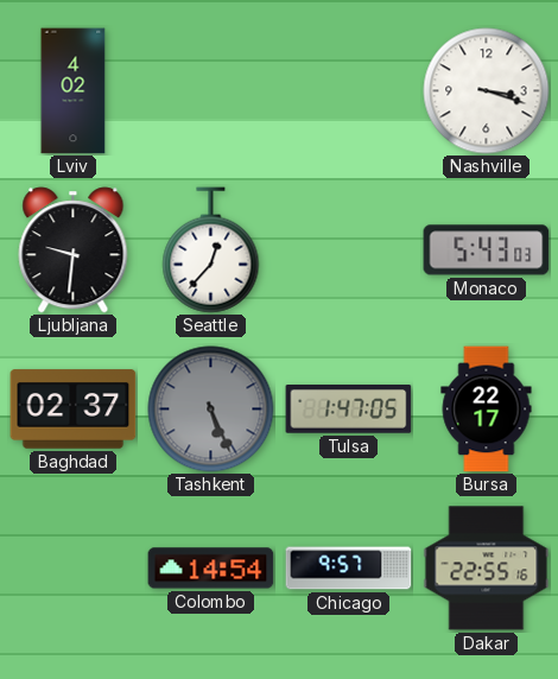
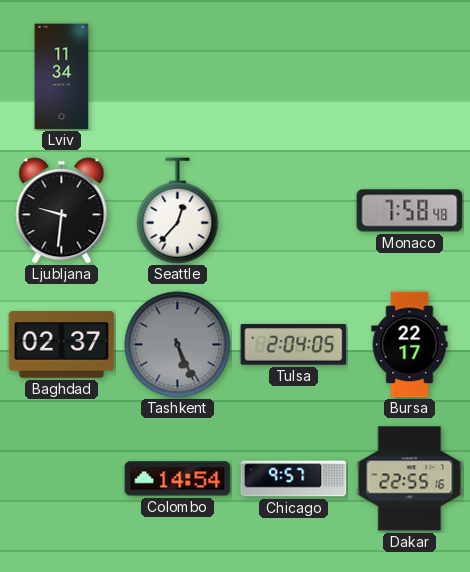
Lviv: 4:02 -> 11:34 (62, 77)
Nashville: 3:18 -> none (487, 91)
Monaco: 5:43 -> 7:58 (410, 211)
Tulsa: 1:47 -> 2:04 (294, 345)
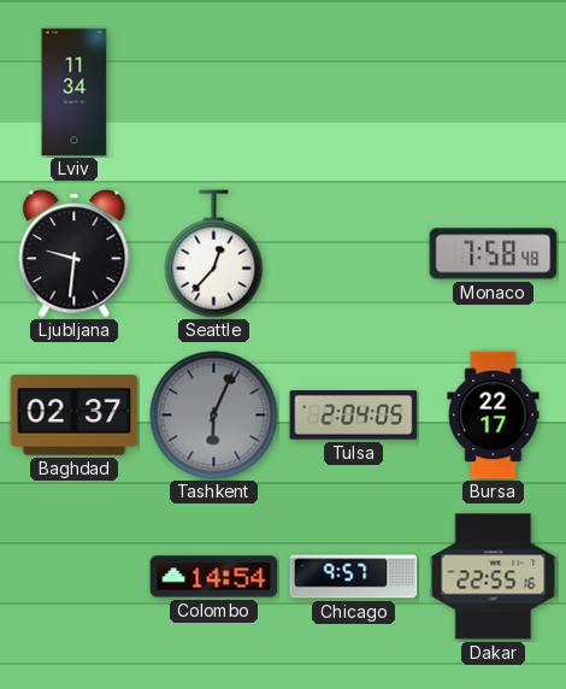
Tashkent: 5:26 -> 6:04 (214, 416)
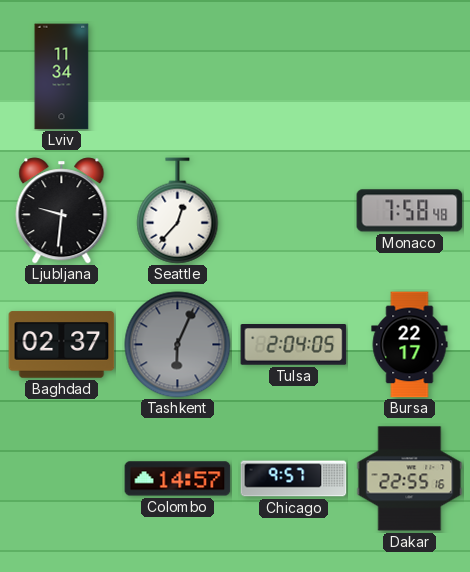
Colombo: 14:54 -> 14:57 (178, 479)
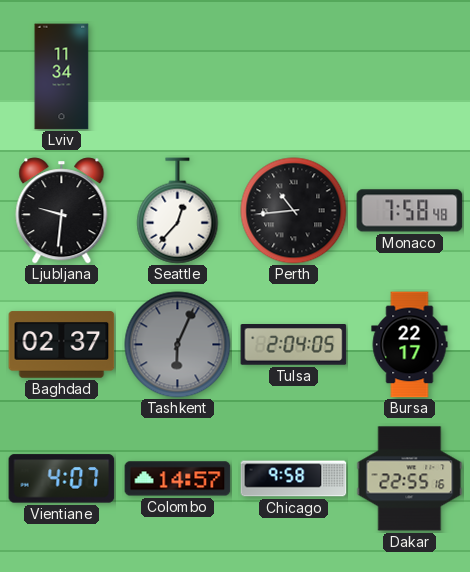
Perth: none -> 10:44 (294, 211)
Vientiane: none -> 4:07 (62, 479)
Chicago: 9:57 -> 9:58 (294, 479)
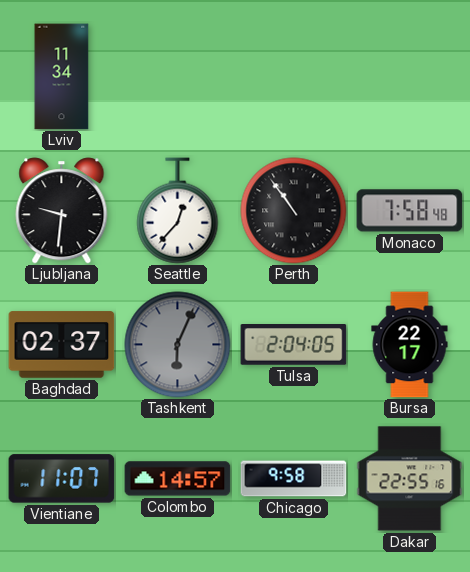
Perth: 10:44 -> 10:54 (294, 211)
Vientiane: 4:07 -> 11:07 (62, 479)
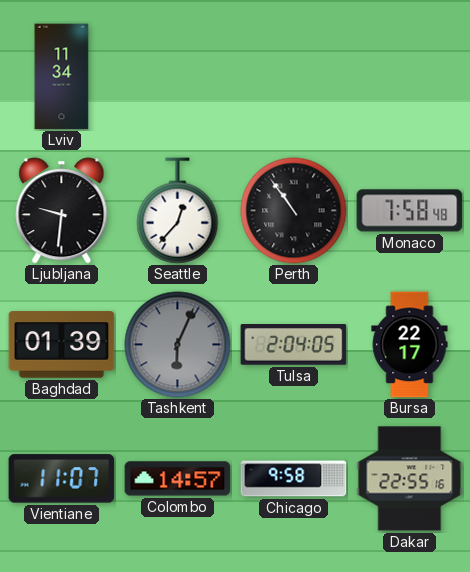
Baghdad: 02:37 -> 01:39 (62, 345)
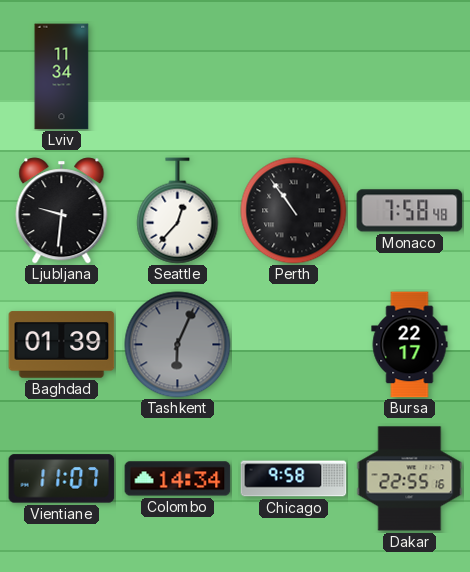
Tulsa: 2:04 -> none (294, 345)
Colombo: 14:57 -> 14:34 (178, 479)
